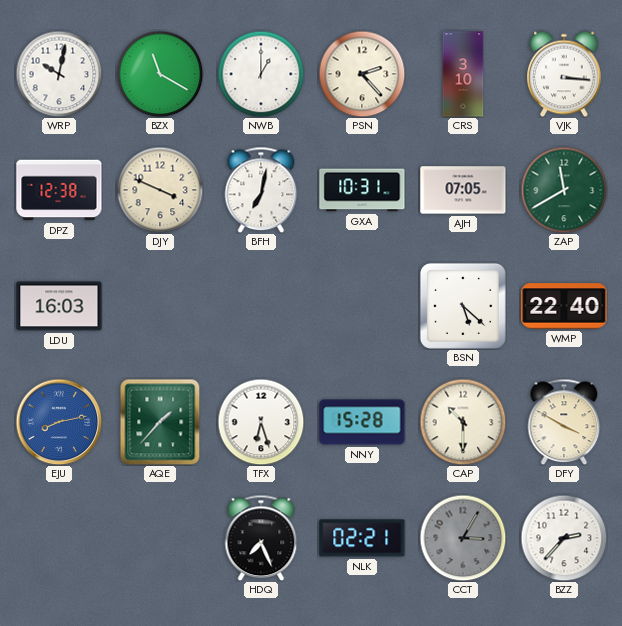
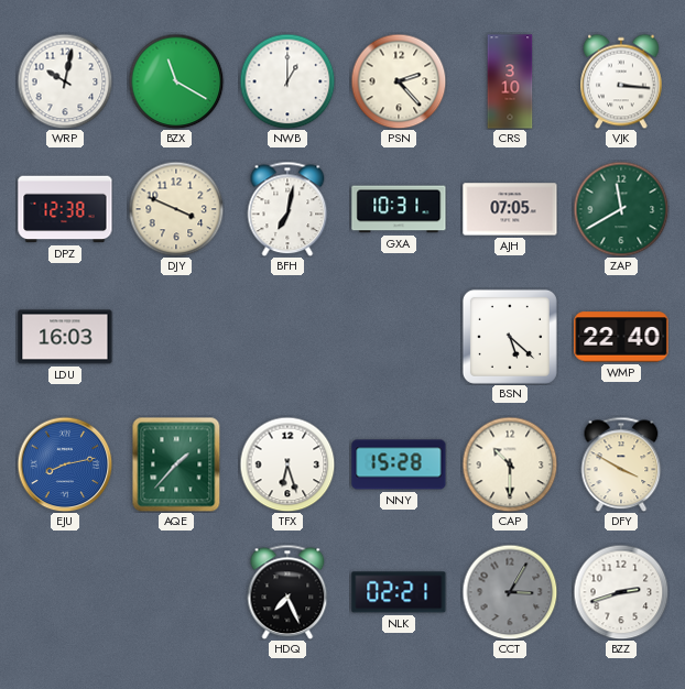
BZZ: 2:37 -> 2:42 (621, 592)
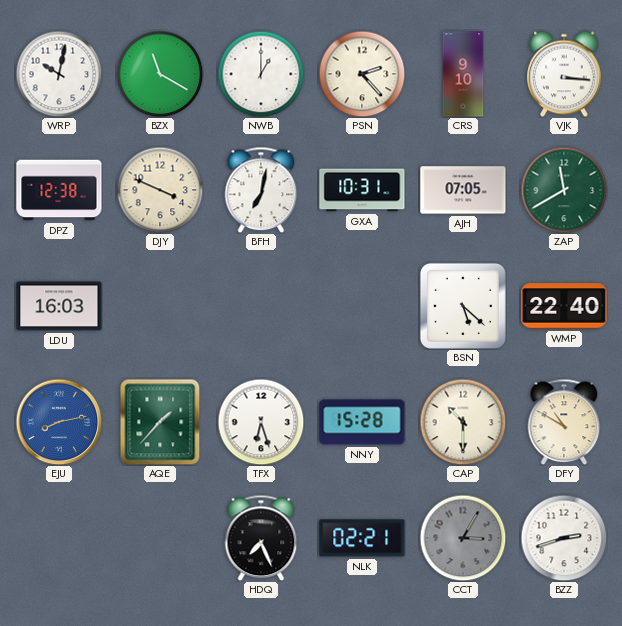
CRS: 3:10 -> 9:10 (463, 74)
DFY: 3:50 -> 10:50 (564, 422)
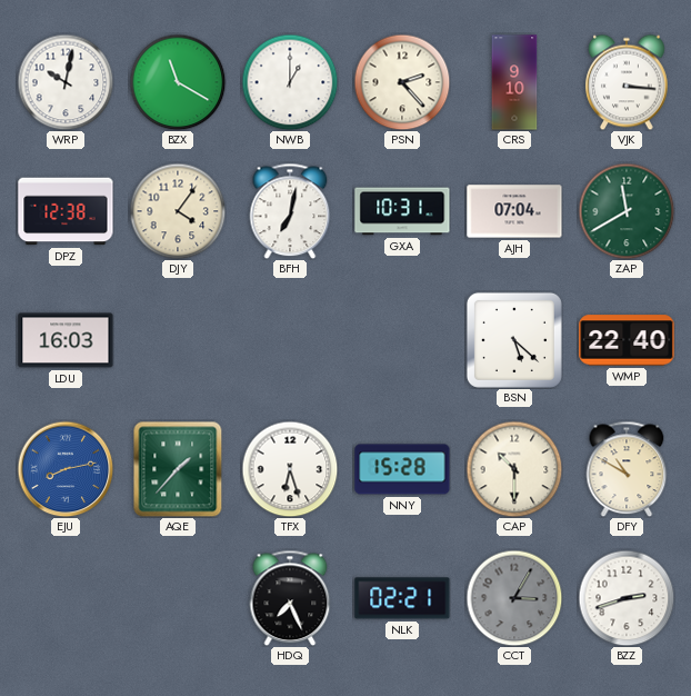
DJY: 3:49 -> 4:06 (178, 211)
AJH: 07:05 -> 07:04 (514, 211)
